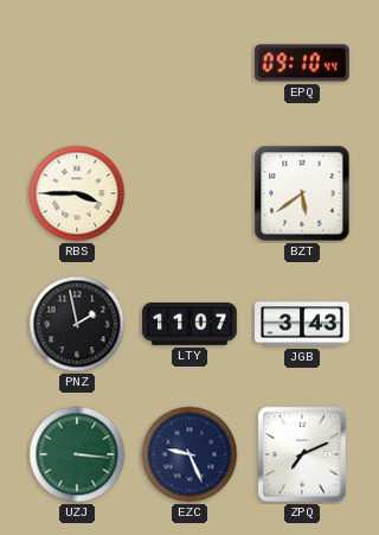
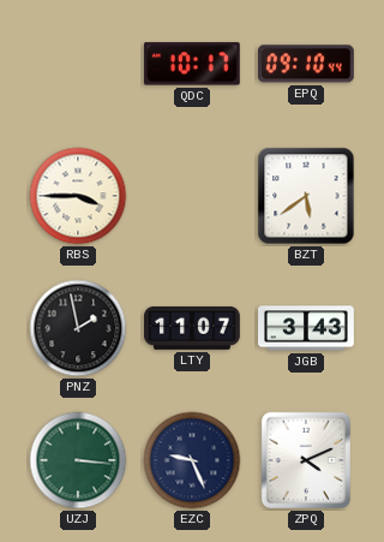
QDC: none -> 10:17 (192, 64)
ZPQ: 7:11 -> 4:11 (306, 460)
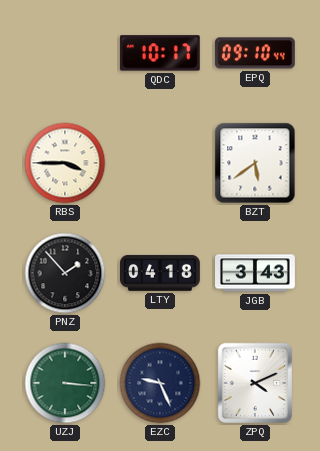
PNZ: 1:58 -> 1:53 (65, 273)
LTY: 11:07 -> 04:18 (161, 273)
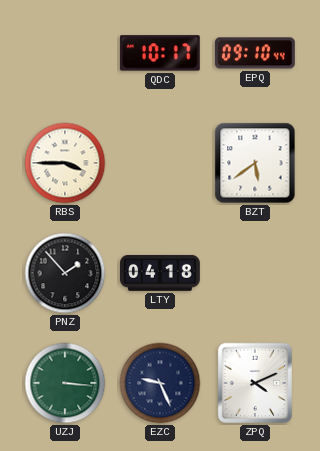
JGB: 3:43 -> none (256, 273)
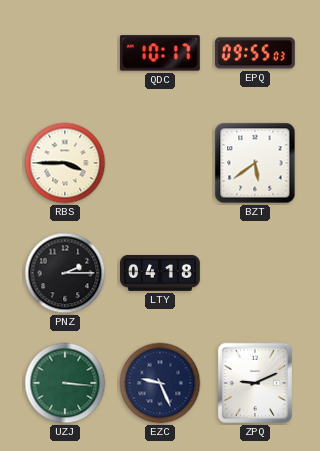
EPQ: 09:10 -> 09:55 (255, 53)
PNZ: 1:53 -> 2:15 (65, 273)
ZPQ: 4:11 -> 9:11 (255, 383)
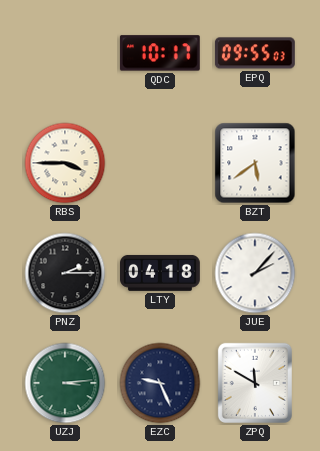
JUE: none -> 2:07 (255, 273)
UZJ: 3:16 -> 3:14 (65, 383)
ZPQ: 9:11 -> 11:50 (255, 383)
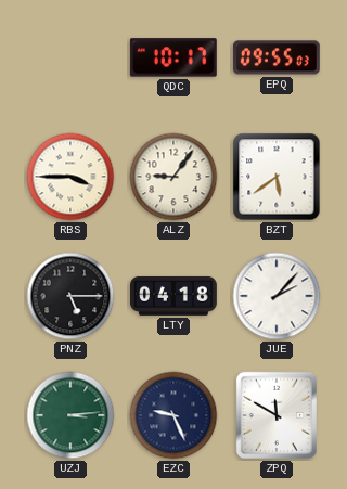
ALZ: none -> 9:06 (173, 177)
PNZ: 2:15 -> 5:15 (70, 296)
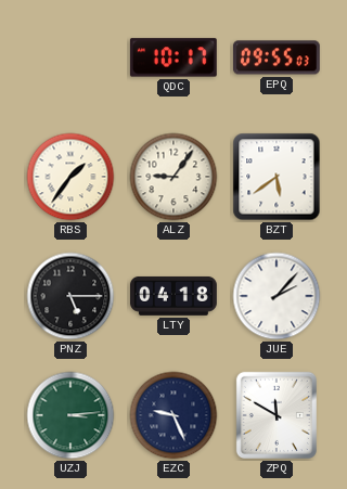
RBS: 3:45 -> 1:36 (70, 177)
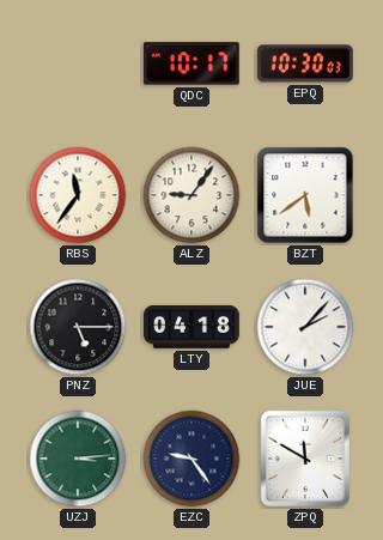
EPQ: 09:55 -> 10:30 (305, 63)
RBS: 1:36 -> 11:36 (78, 195)
EZC: 9:26 -> 9:24 (191, 459)
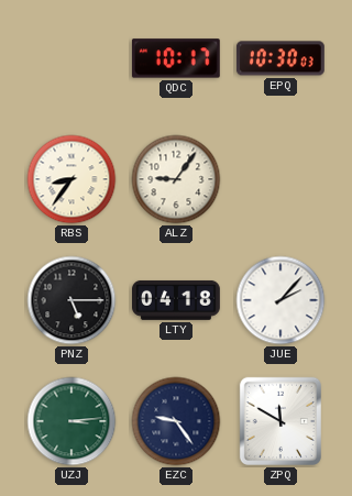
RBS: 11:36 -> 8:36 (71, 179)
BZT: 5:39 -> none (305, 195)
